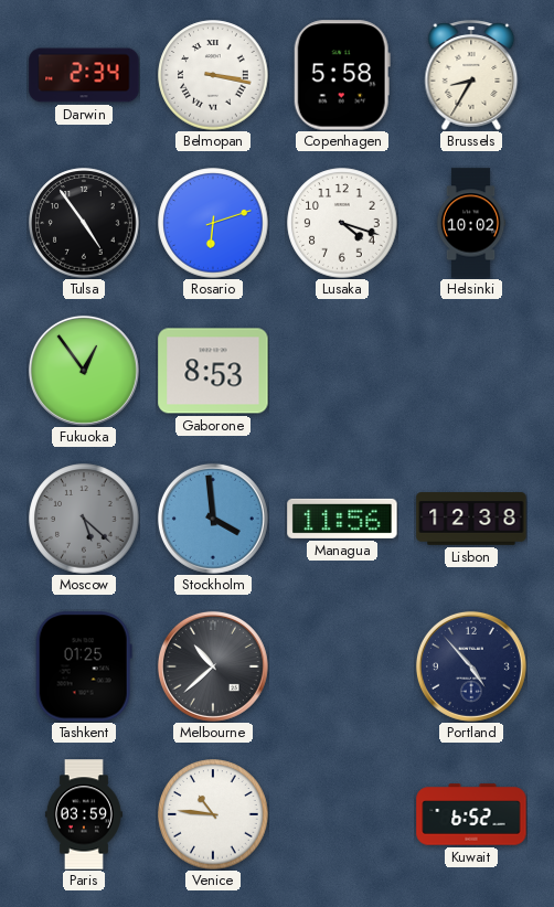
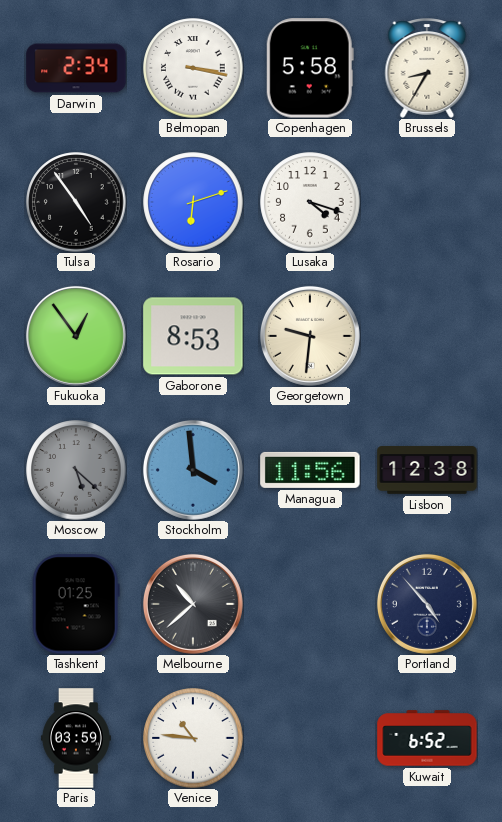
Helsinki: 10:02 -> none (471, 223)
Georgetown: none -> 9:31 (310, 336)
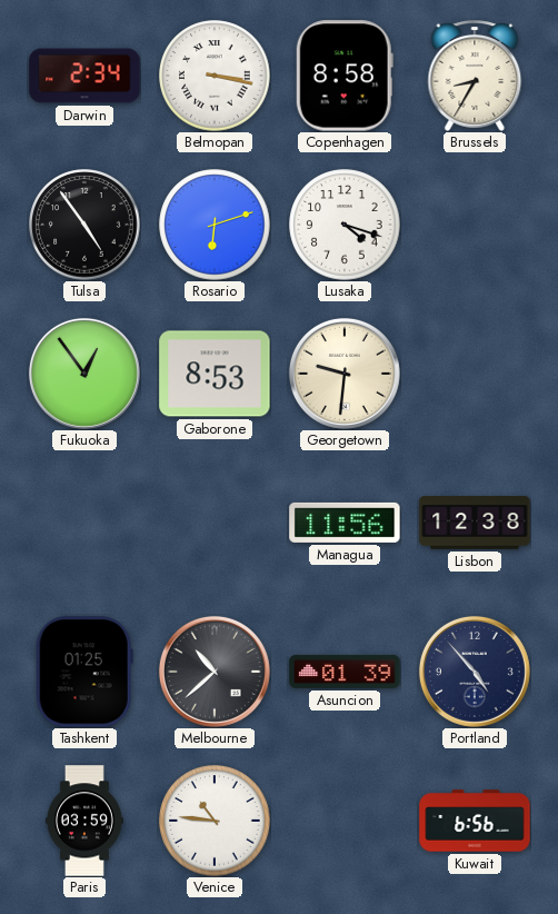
Copenhagen: 5:58 -> 8:58 (345, 76)
Moscow: 5:22 -> none (76, 470)
Stockholm: 3:59 -> none (193, 470)
Asuncion: none -> 01:39 (345, 672)
Kuwait: 6:52 -> 6:56 (475, 821)
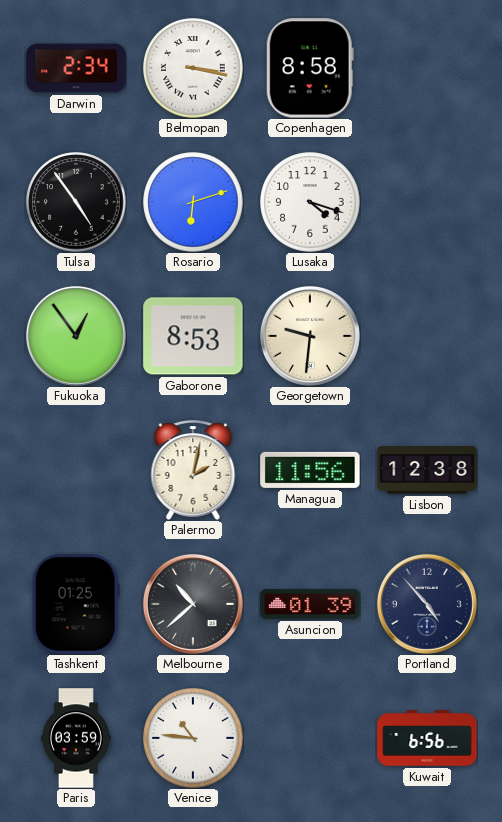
Brussels: 8:35 -> none (475, 76)
Palermo: none -> 2:02 (193, 470)
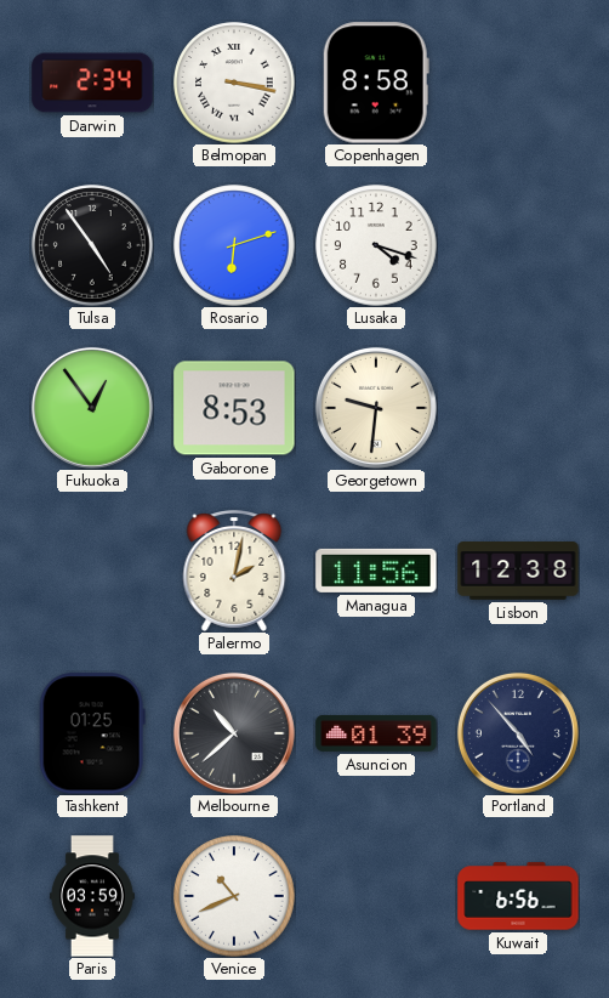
Venice: 10:46 -> 10:41 (234, 896)
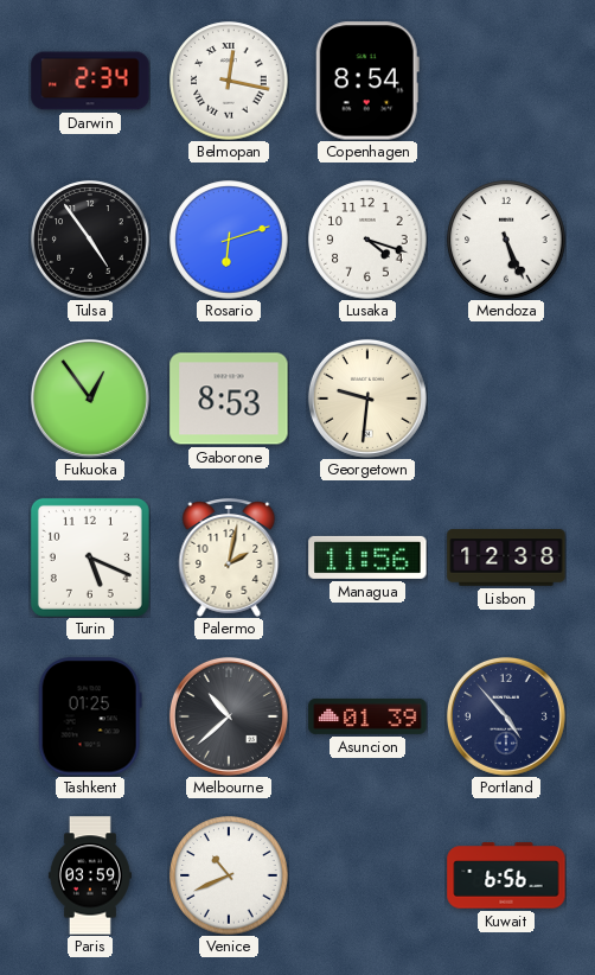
Belmopan: 3:17 -> 12:17 (229, 81)
Copenhagen: 8:58 -> 8:54 (367, 81)
Mendoza: none -> 5:26 (506, 240)
Turin: none -> 5:19 (90, 557)
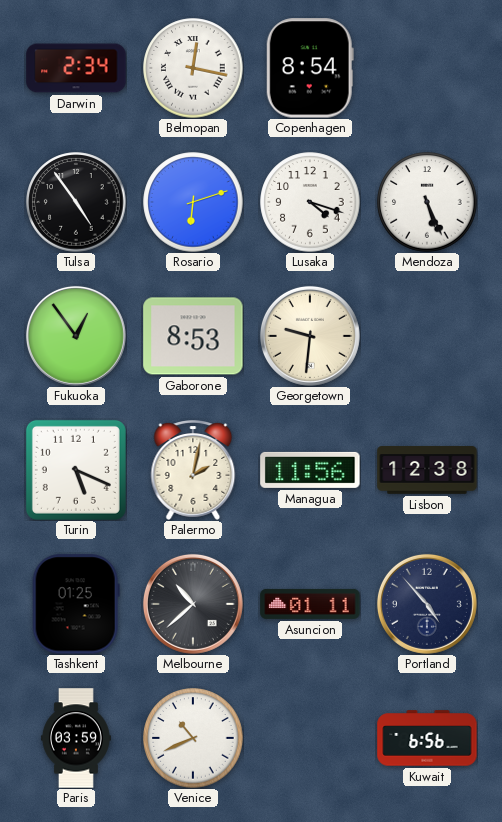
Asuncion: 01:39 -> 01:11 (310, 604)
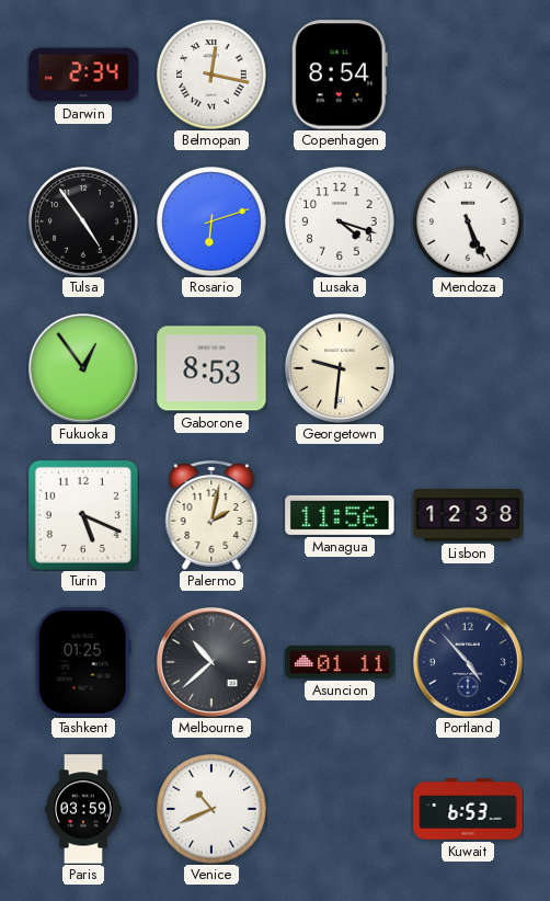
Kuwait: 6:56 -> 6:53 (468, 809)
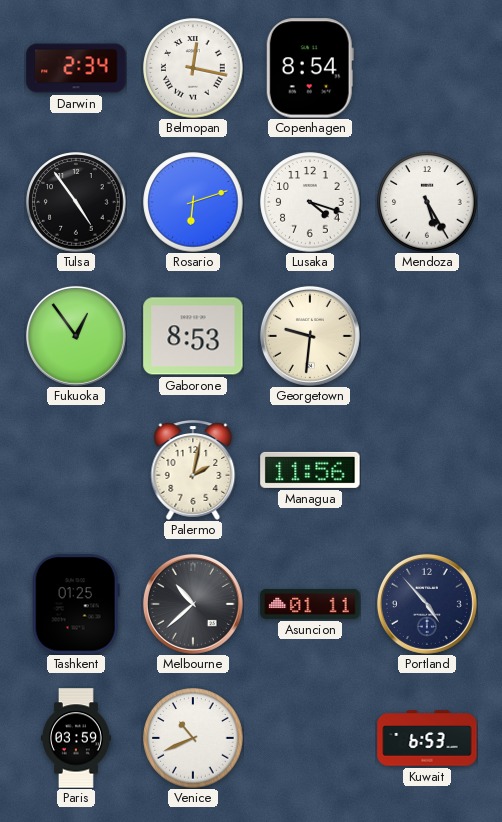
Mendoza: 5:26 -> 5:25 (427, 202)
Turin: 5:19 -> none (83, 515)
Lisbon: 12:38 -> none (468, 515)
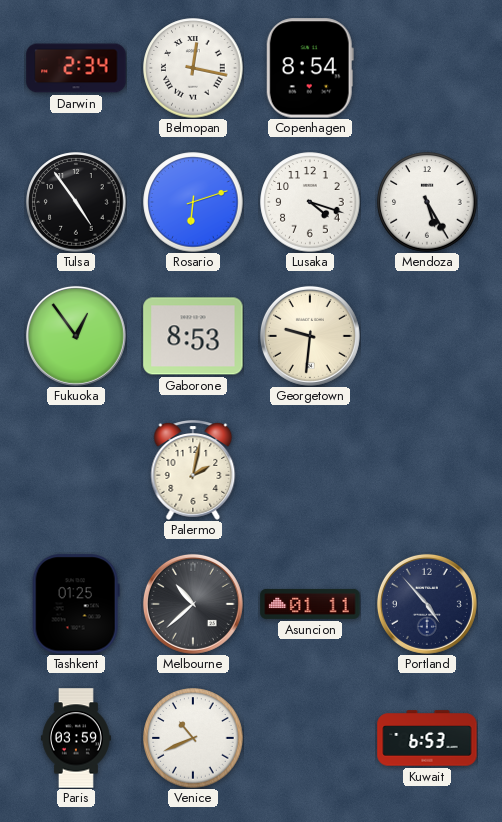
Managua: 11:56 -> none (310, 470)
